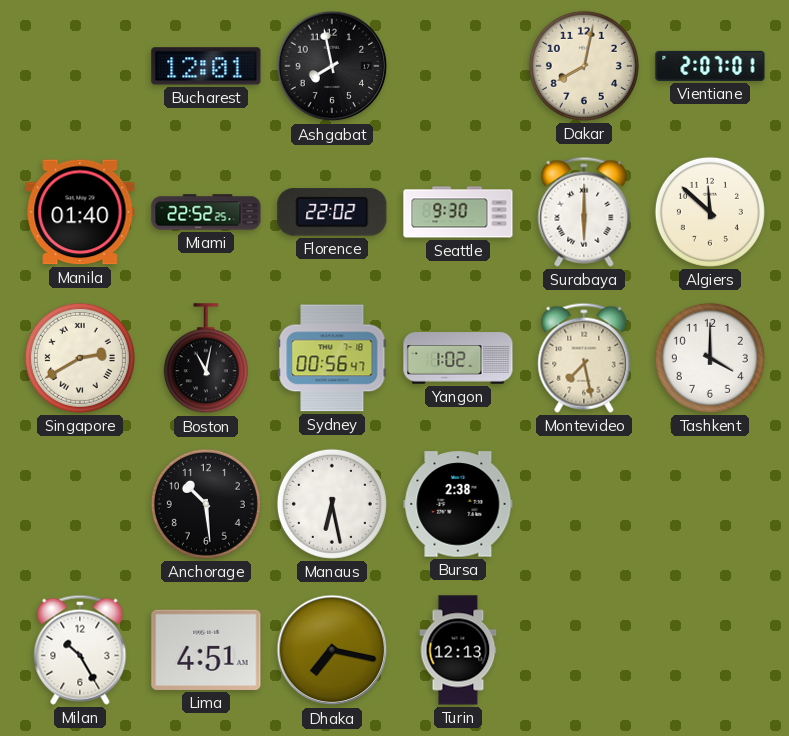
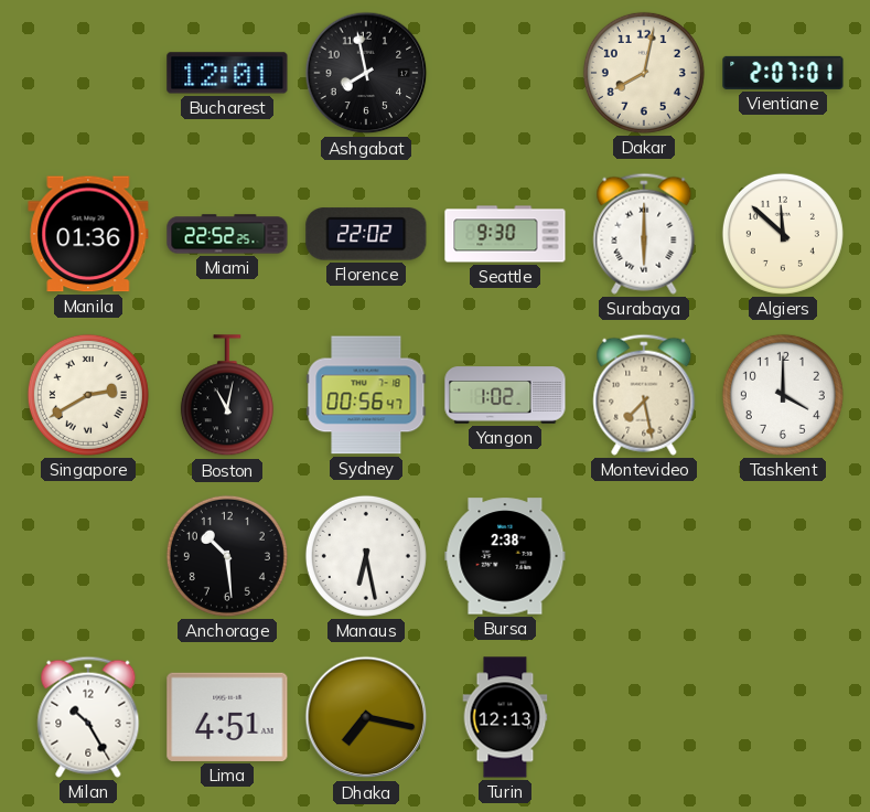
Manila: 01:40 -> 01:36 (88, 234)
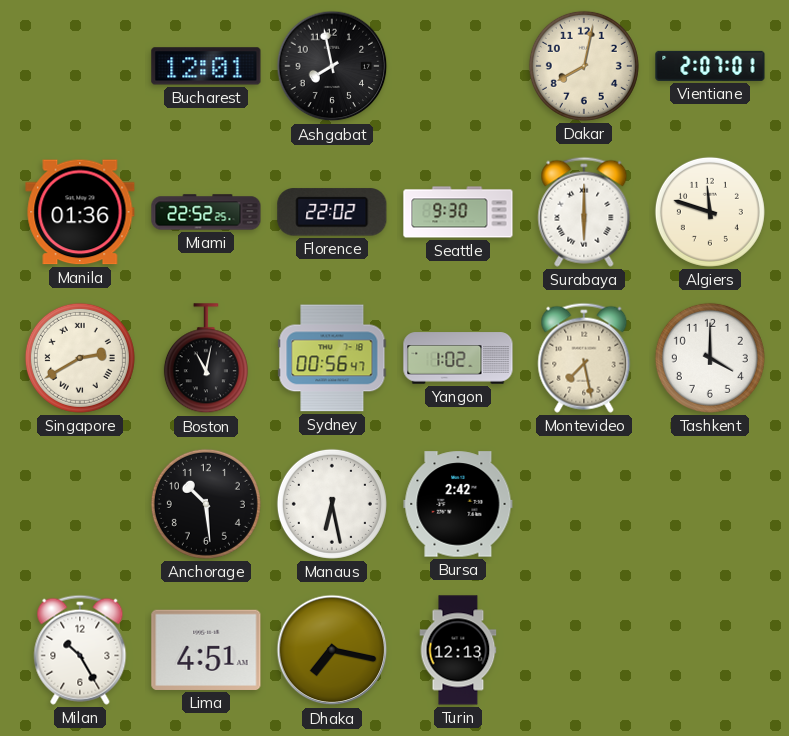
Algiers: 11:52 -> 11:48 (710, 212)
Bursa: 2:38 -> 2:42 (458, 504)
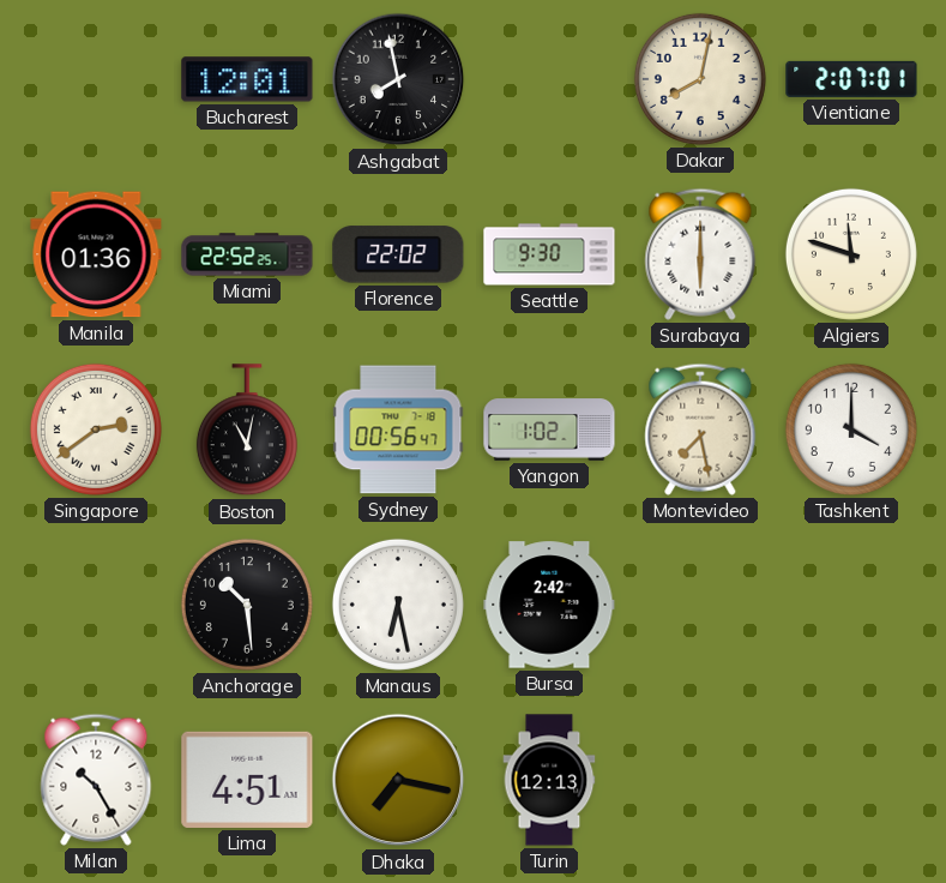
Singapore: 2:40 -> 2:39 (96, 430)
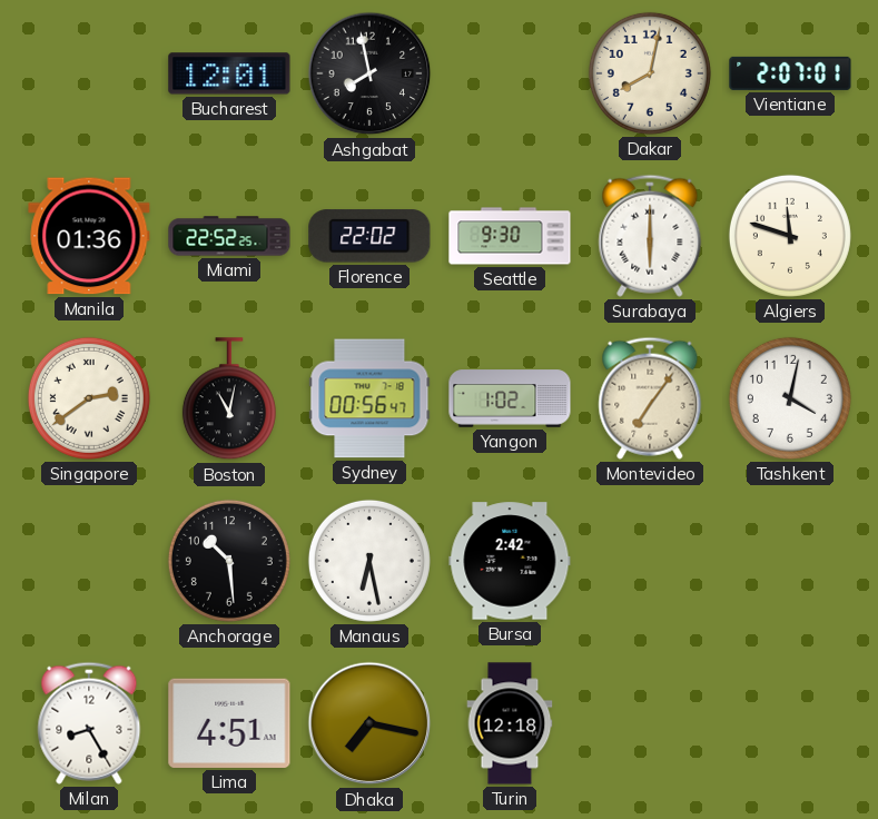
Montevideo: 7:28 -> 7:06 (650, 398)
Tashkent: 4:00 -> 4:02 (790, 398)
Milan: 10:25 -> 8:25 (89, 723)
Turin: 12:13 -> 12:18 (510, 723)
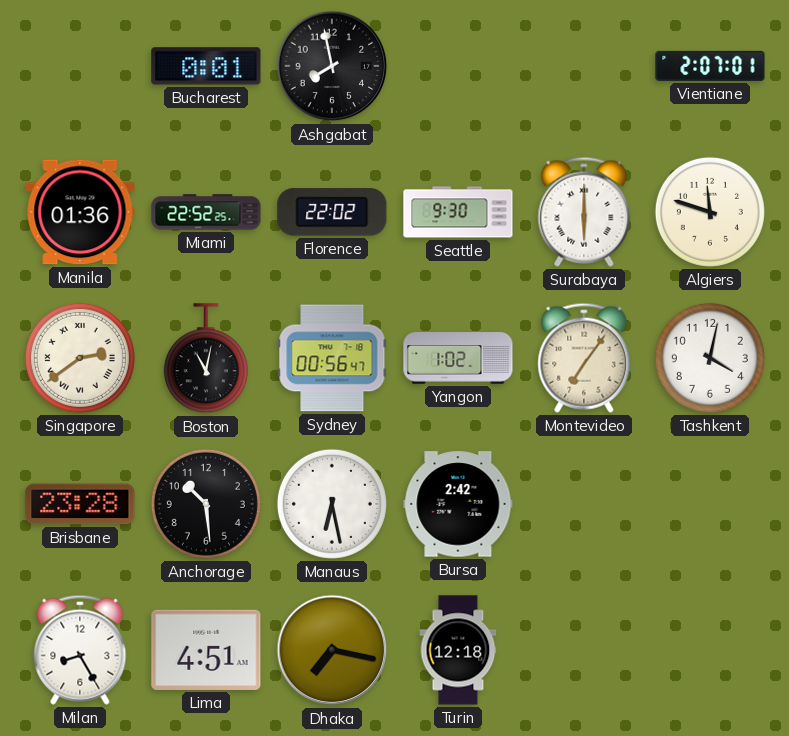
Bucharest: 12:01 -> 0:01 (206, 66)
Dakar: 8:02 -> none (650, 73)
Brisbane: none -> 23:28 (80, 504)
